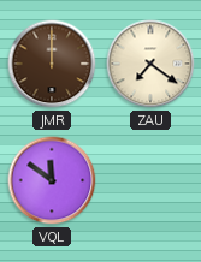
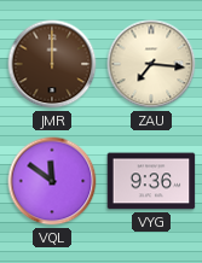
ZAU: 7:21 -> 7:16 (151, 64)
VYG: none -> 9:36 (151, 181)
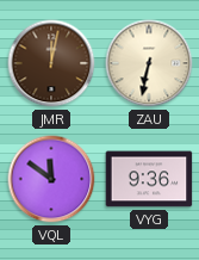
JMR: 12:00 -> 12:02 (51, 63)
ZAU: 7:16 -> 6:32 (149, 63)
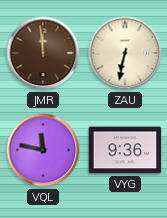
JMR: 12:02 -> 11:59 (43, 53)
VQL: 11:51 -> 11:47 (43, 150)
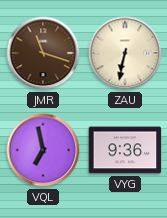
JMR: 11:59 -> 11:18 (43, 53)
VQL: 11:47 -> 6:58 (43, 150)
